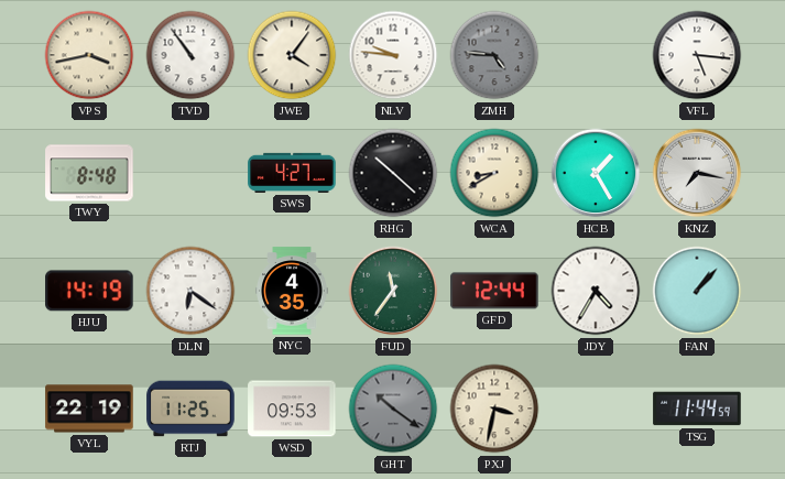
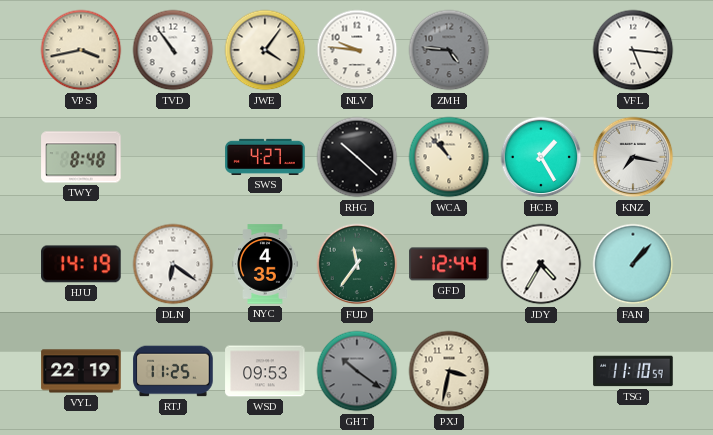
WCA: 8:40 -> 10:53 (449, 157)
TSG: 11:44 -> 11:10 (633, 371)
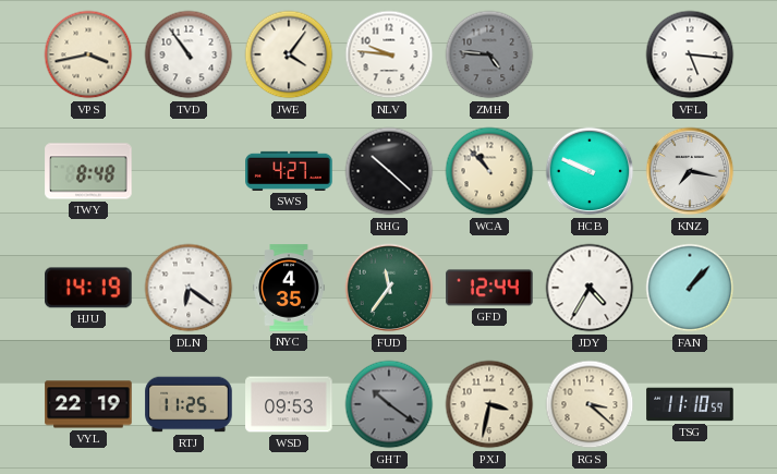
HCB: 1:25 -> 9:49 (590, 171)
RGS: none -> 3:22 (590, 404)
